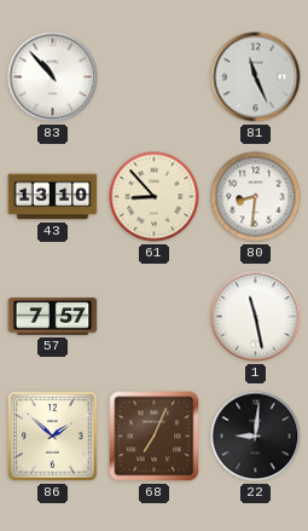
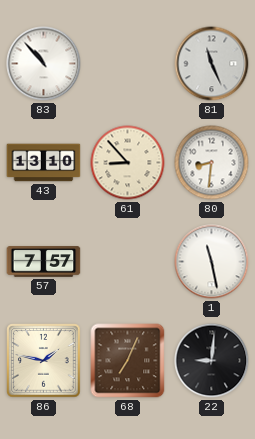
86: 1:52 -> 1:47 (44, 361)
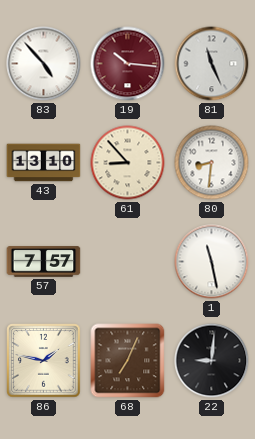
83: 10:53 -> 4:53 (44, 64)
19: none -> 10:16 (128, 64)
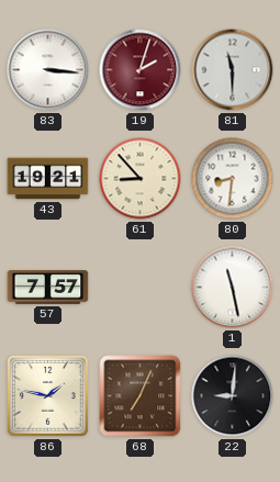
83: 4:53 -> 3:16 (48, 70)
19: 10:16 -> 2:03 (141, 70)
81: 11:26 -> 11:30 (233, 70)
43: 13:10 -> 19:21 (48, 179)
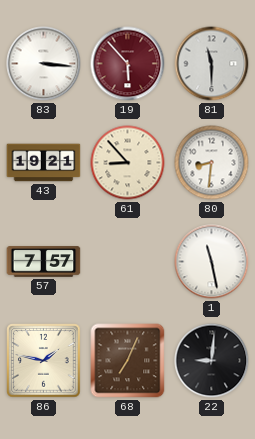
19: 2:03 -> 5:53 (128, 64)
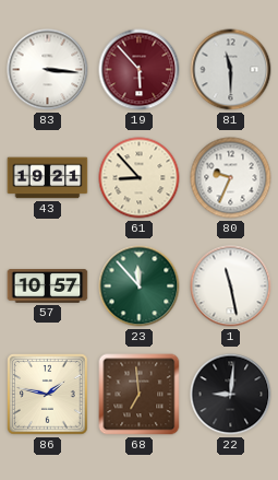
80: 8:31 -> 9:34 (231, 178)
57: 7:57 -> 10:57 (48, 286)
23: none -> 11:53 (140, 286)
68: 7:04 -> 6:59 (140, 395)
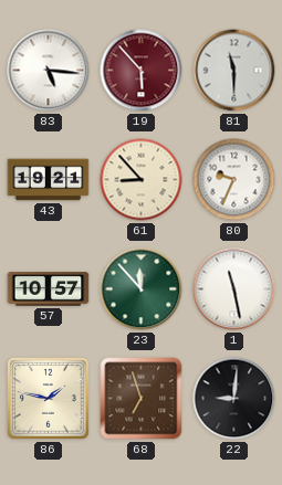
83: 3:16 -> 5:16 (49, 71)
68: 6:59 -> 6:57 (142, 399)
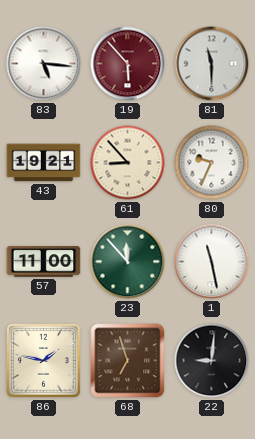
57: 10:57 -> 11:00 (44, 262)
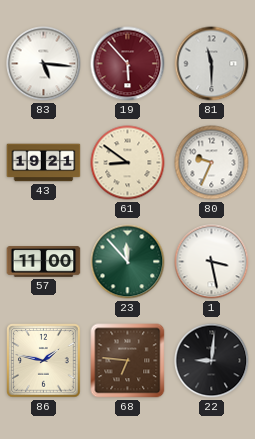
61: 8:53 -> 8:51 (128, 163)
1: 11:28 -> 3:28 (212, 262)
68: 6:57 -> 6:46 (128, 361)
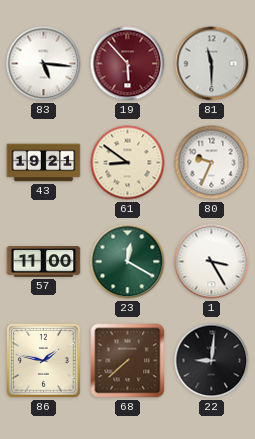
23: 11:53 -> 12:20 (128, 262)
1: 3:28 -> 3:25 (212, 262)
68: 6:46 -> 7:38 (128, 361)
